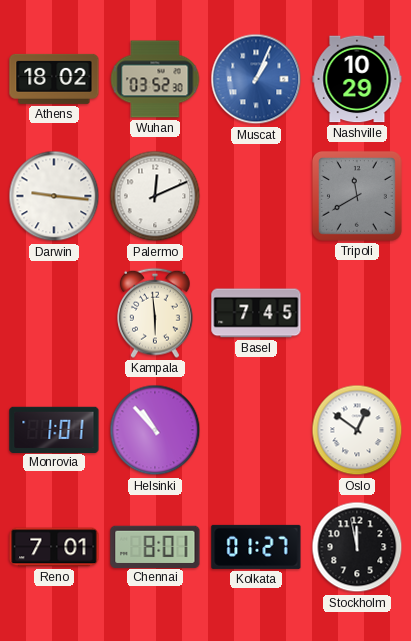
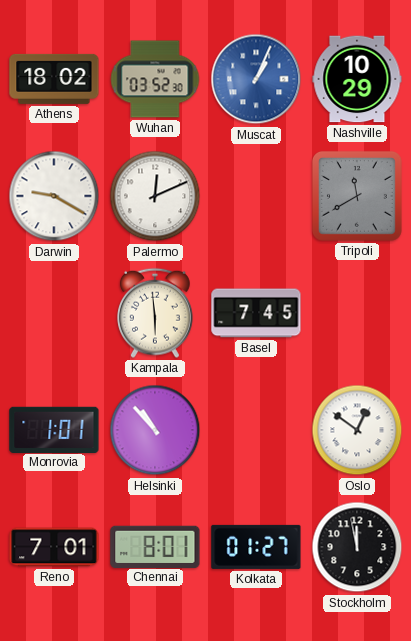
Darwin: 9:16 -> 9:20 (54, 196)
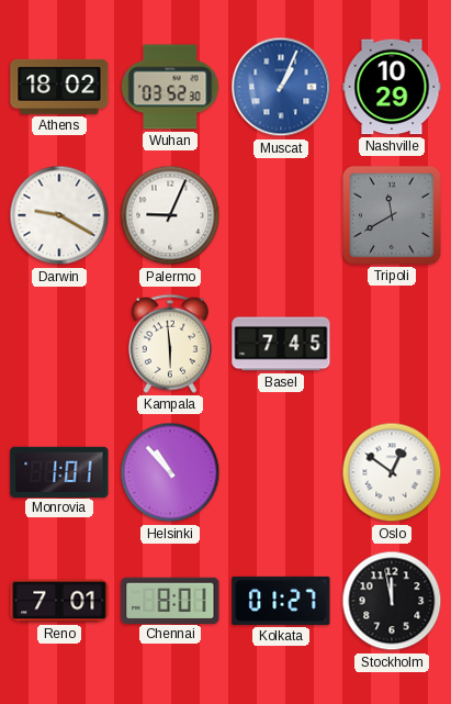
Palermo: 12:11 -> 9:04 (170, 215)
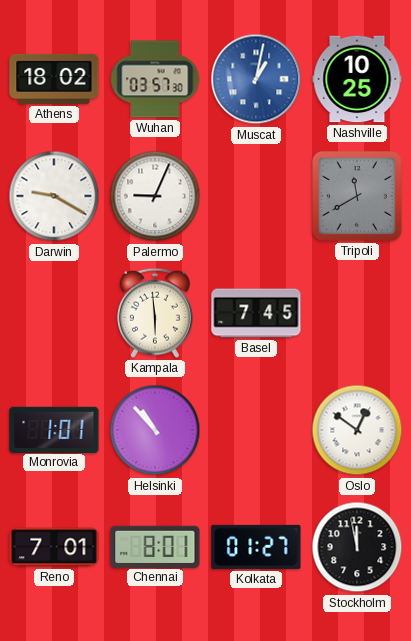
Wuhan: 03:52 -> 03:57 (155, 79)
Muscat: 1:04 -> 1:02 (256, 79)
Nashville: 10:29 -> 10:25 (357, 79)
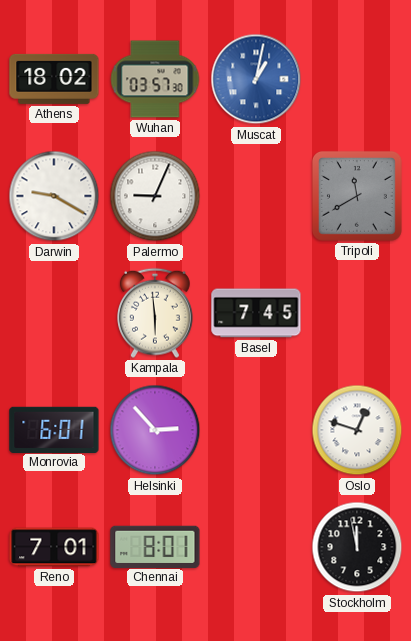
Nashville: 10:25 -> none (357, 79)
Monrovia: 1:01 -> 6:01 (54, 429)
Helsinki: 10:53 -> 2:53 (155, 430)
Oslo: 12:51 -> 12:48 (357, 430)
Kolkata: 01:27 -> none (256, 547)
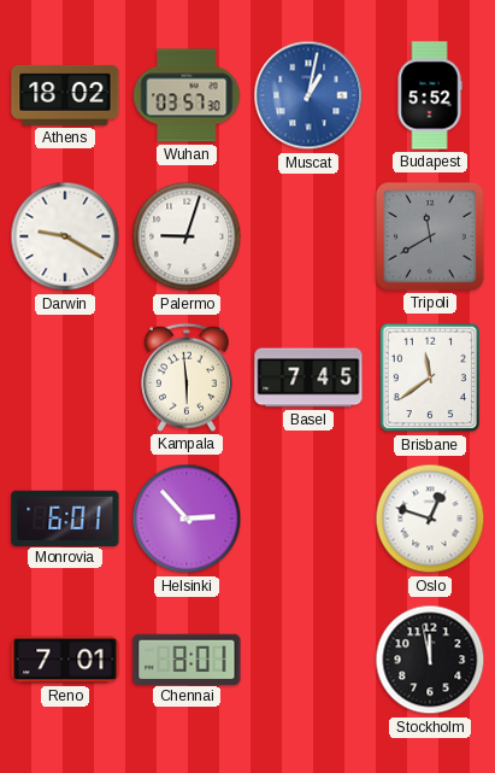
Budapest: none -> 5:52 (430, 95)
Palermo: 9:04 -> 9:03 (187, 236)
Brisbane: none -> 11:39 (430, 377)
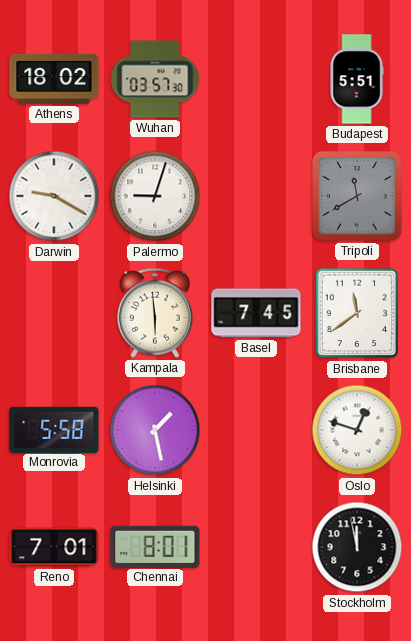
Muscat: 1:02 -> none (308, 95)
Budapest: 5:52 -> 5:51 (357, 79)
Monrovia: 6:01 -> 5:58 (54, 429)
Helsinki: 2:53 -> 1:28 (155, 430)
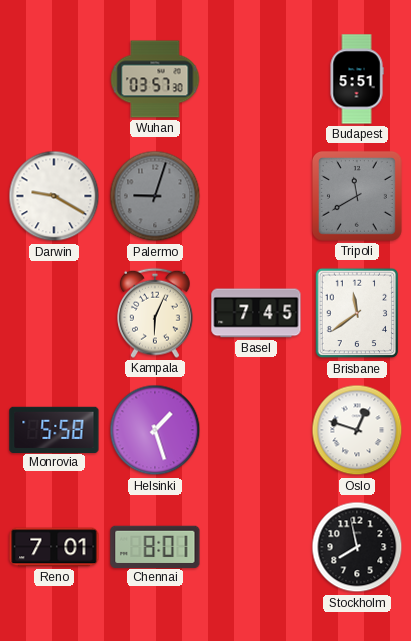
Athens: 18:02 -> none (54, 79)
Palermo dial: white -> grey (155, 196)
Kampala: 5:59 -> 6:04 (156, 313)
Helsinki: 1:28 -> 1:27 (155, 430)
Stockholm: 11:58 -> 7:58 (357, 547)
